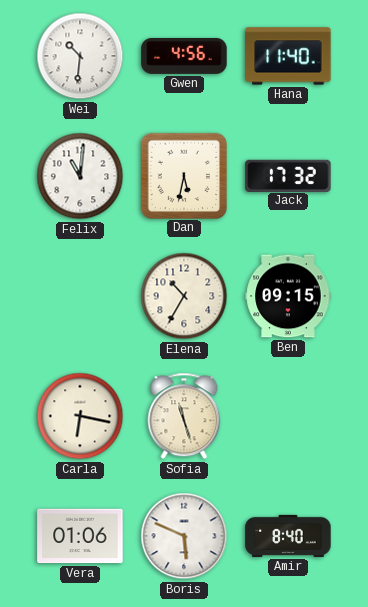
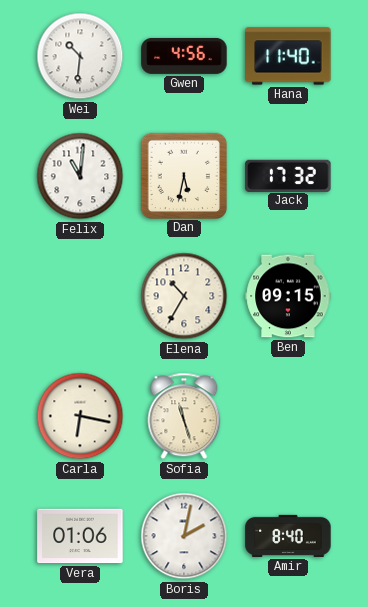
Boris: 5:49 -> 2:02 (184, 536)
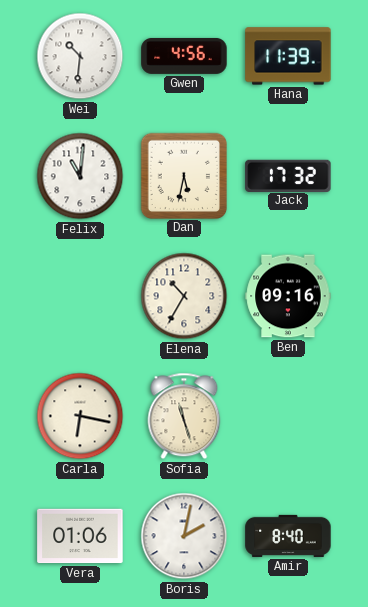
Hana: 11:40 -> 11:39 (288, 56)
Ben: 09:15 -> 09:16 (288, 296)
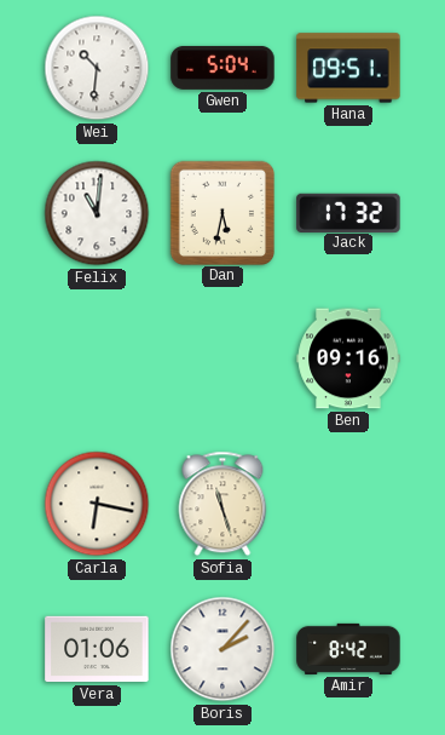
Gwen: 4:56 -> 5:04 (223, 68)
Hana: 11:39 -> 09:51 (348, 68)
Elena: 10:35 -> none (184, 296)
Boris: 2:02 -> 2:07 (223, 649)
Amir: 8:40 -> 8:42 (348, 649)
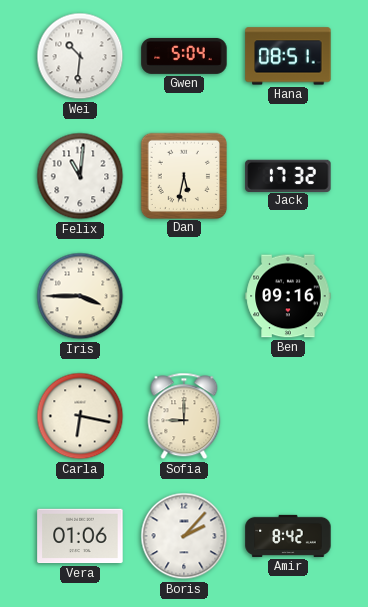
Hana: 09:51 -> 08:51 (288, 56)
Iris: none -> 3:45 (80, 296)
Sofia: 11:27 -> 9:00 (184, 416)
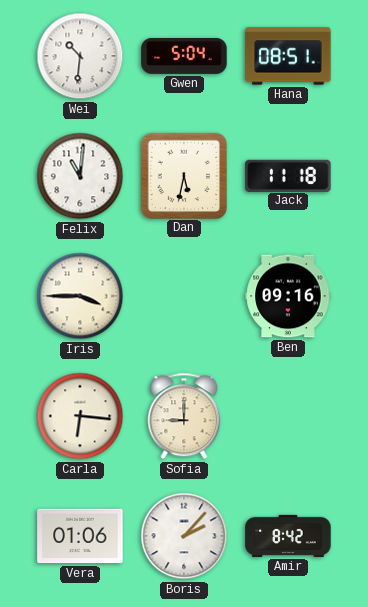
Jack: 17:32 -> 11:18 (288, 175)
Carla: 6:17 -> 6:16 (80, 416)
